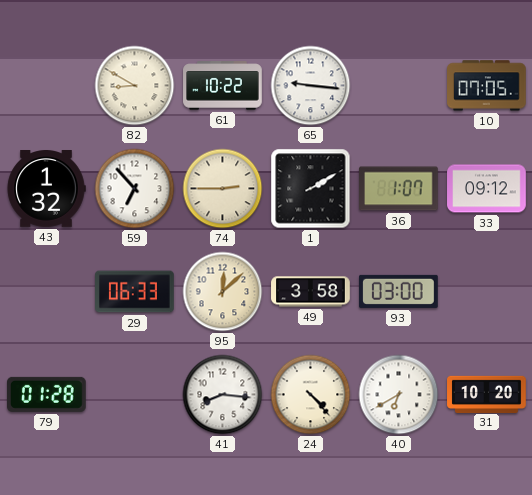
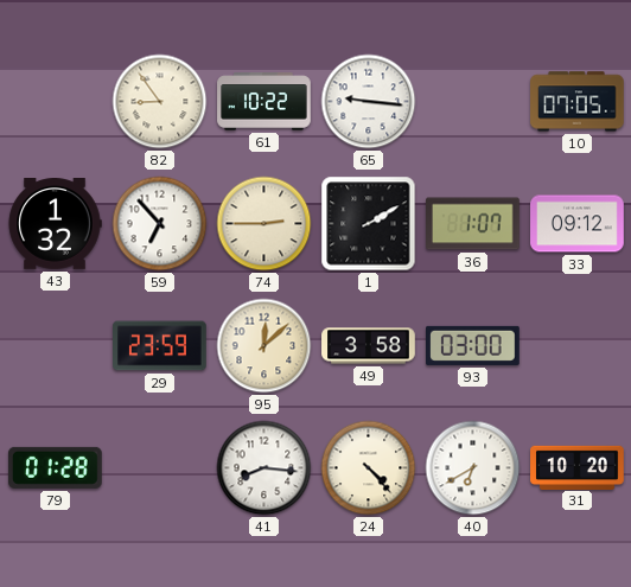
82: 8:50 -> 8:54 (160, 102)
29: 06:33 -> 23:59 (160, 346)
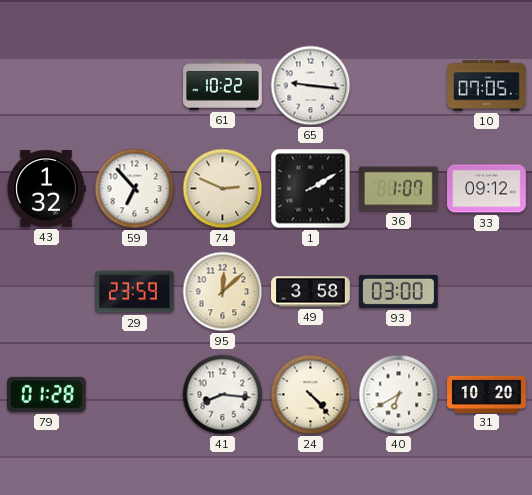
82: 8:54 -> none (160, 102)
74: 2:45 -> 2:49 (223, 189)
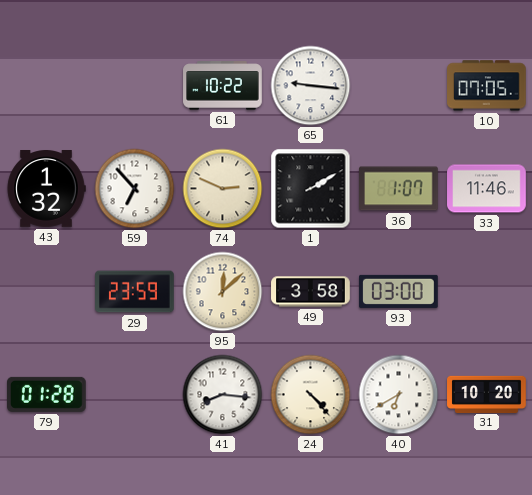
33: 09:12 -> 11:46 (487, 189)
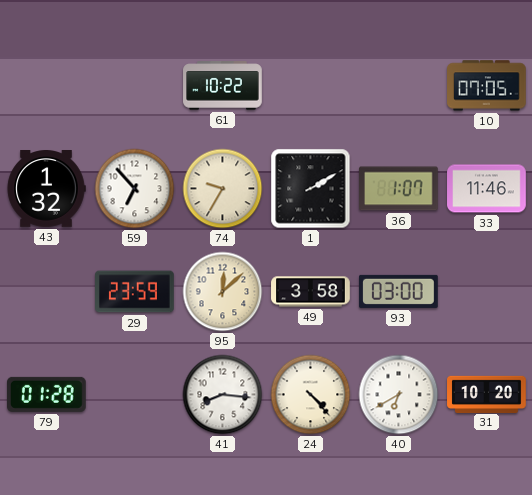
65: 9:16 -> none (311, 86)
74: 2:49 -> 9:35 (223, 189)
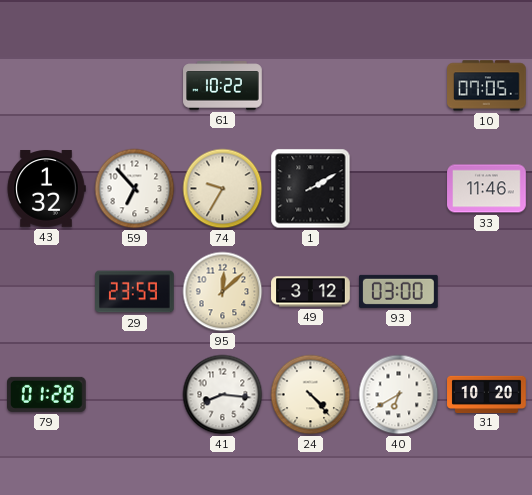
36: 1:07 -> none (399, 189)
49: 3:58 -> 3:12 (311, 292)
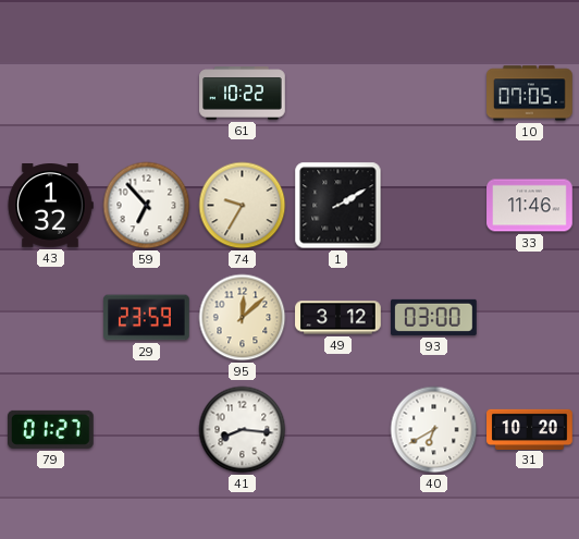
79: 01:28 -> 01:27 (51, 429)
24: 4:23 -> none (311, 395)
